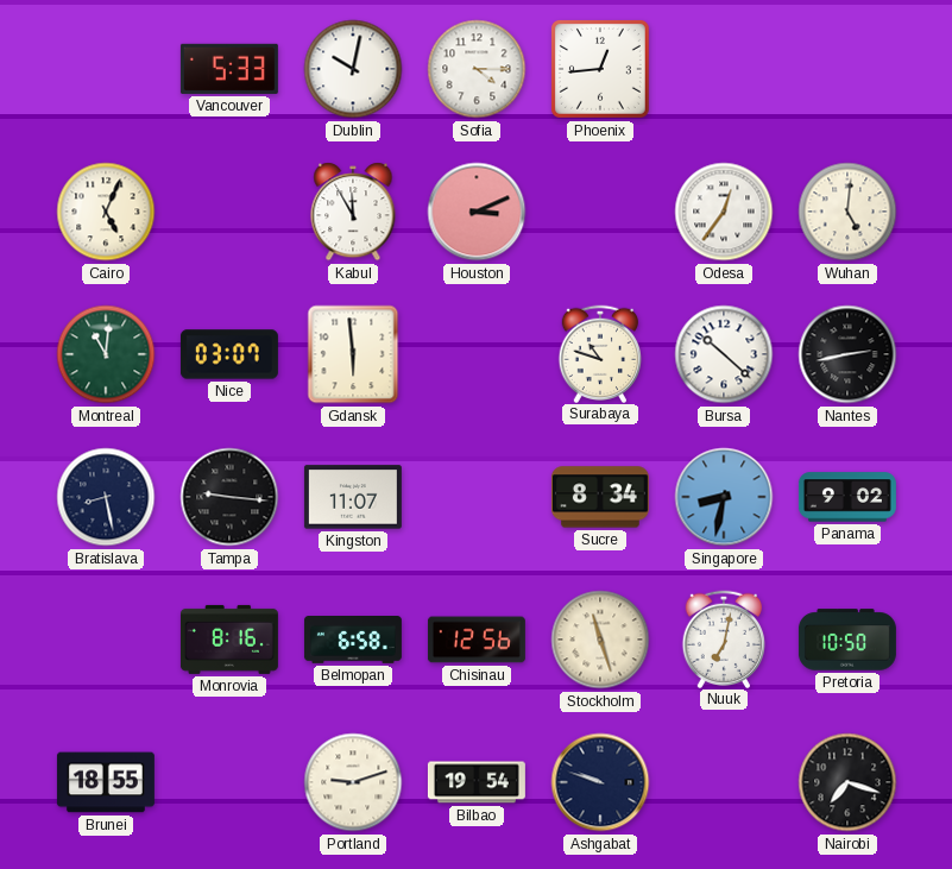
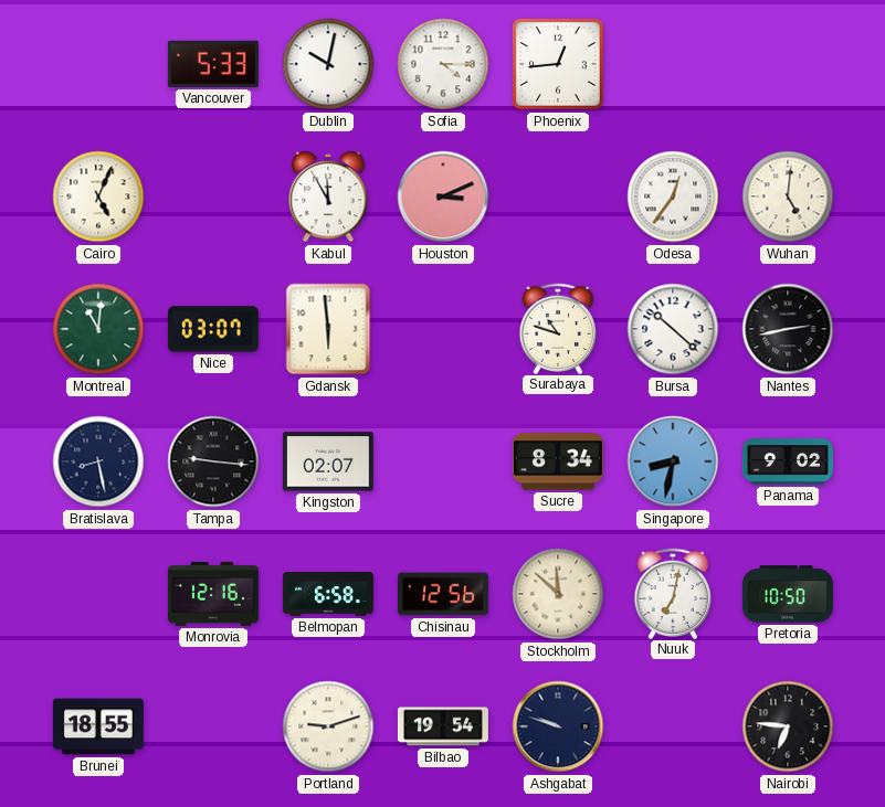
Kingston: 11:07 -> 02:07 (328, 461)
Monrovia: 8:16 -> 12:16 (213, 594)
Stockholm: 11:27 -> 11:52 (558, 594)
Nairobi: 7:18 -> 6:46 (788, 726)
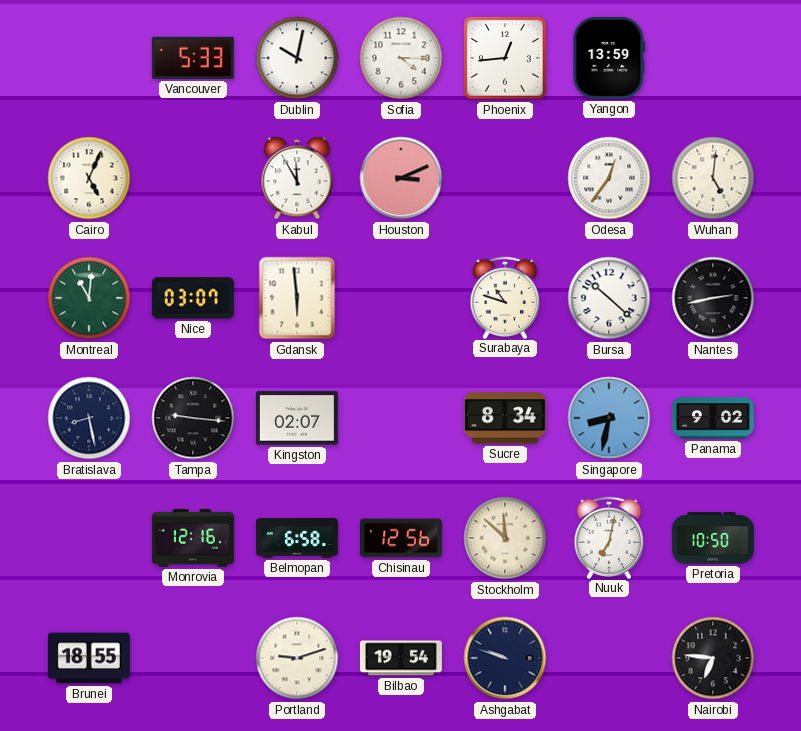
Yangon: none -> 13:59 (609, 58)
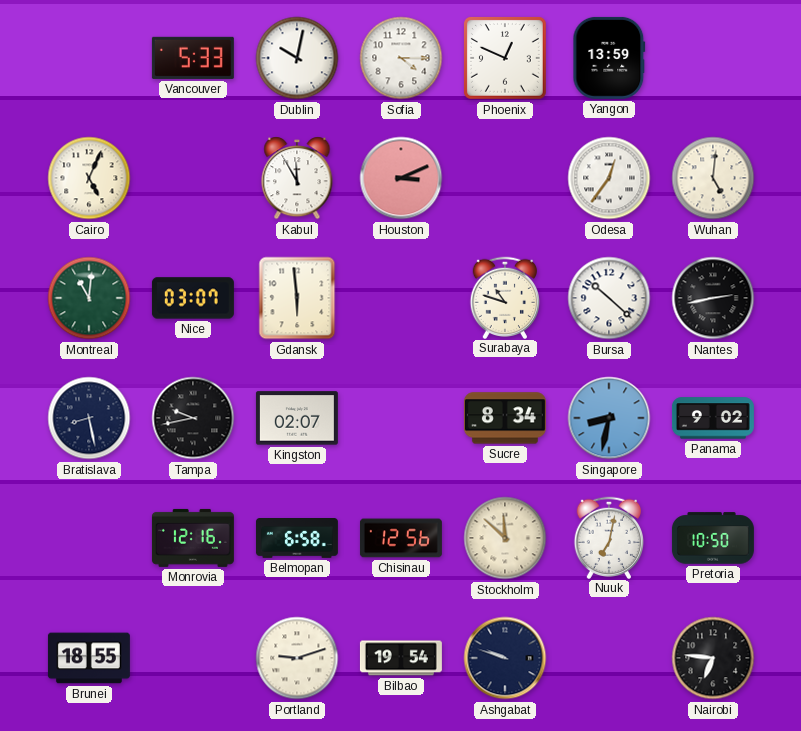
Phoenix: 12:44 -> 12:49 (505, 58)
Tampa: 9:16 -> 9:43 (193, 418)
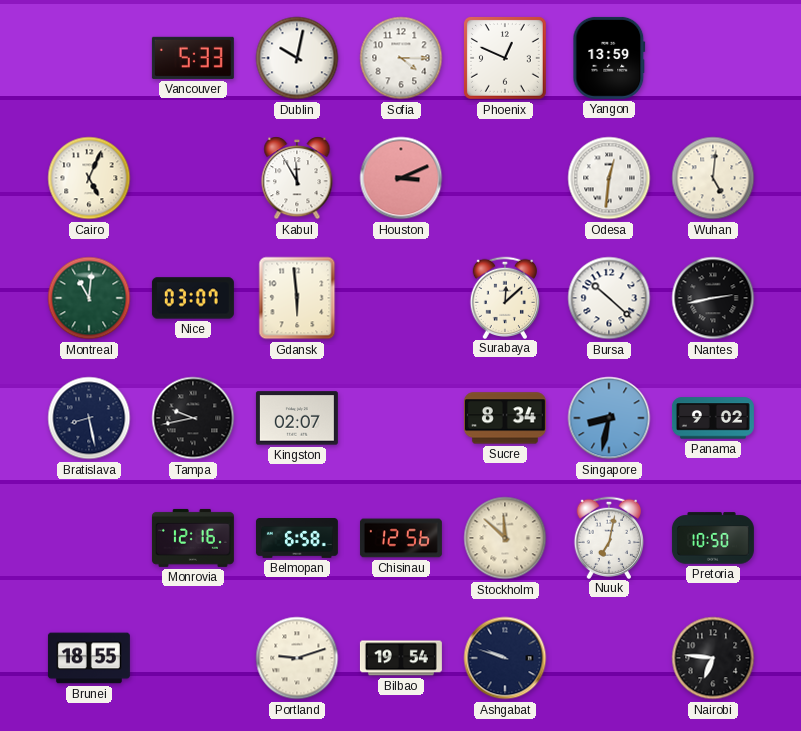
Odesa: 12:36 -> 12:31 (609, 178)
Surabaya: 10:48 -> 12:08 (505, 297)
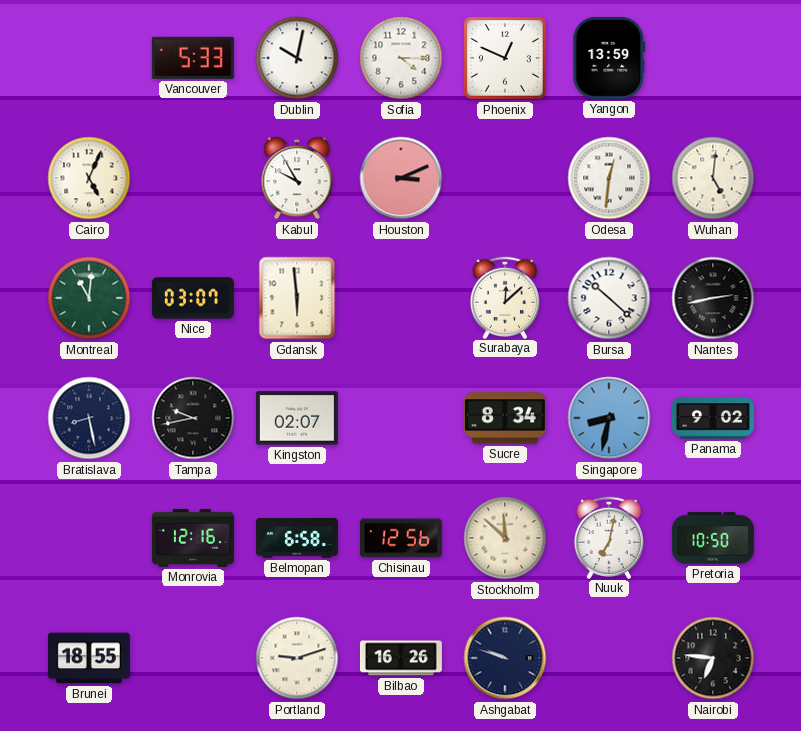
Kabul: 11:55 -> 9:55 (297, 178)
Bilbao: 19:54 -> 16:26 (401, 658)
